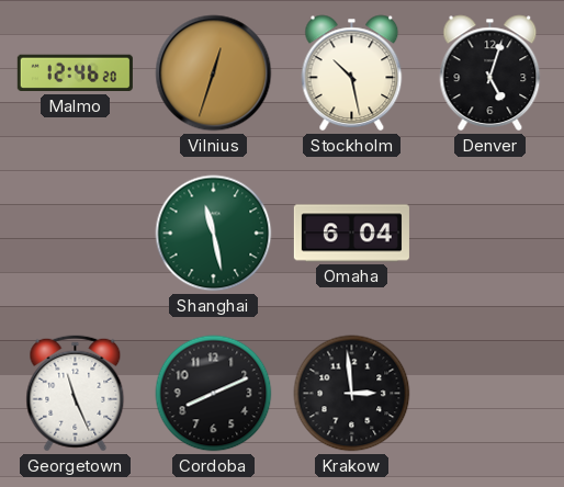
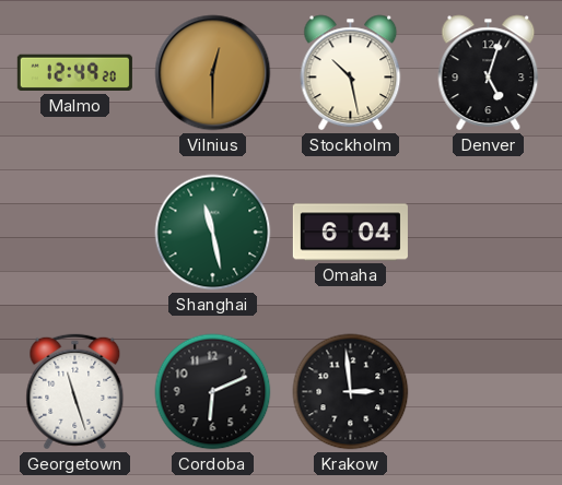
Malmo: 12:46 -> 12:49 (74, 73)
Vilnius: 12:33 -> 12:30 (213, 73)
Georgetown: 11:26 -> 11:27 (75, 392)
Cordoba: 8:11 -> 6:11 (213, 392)
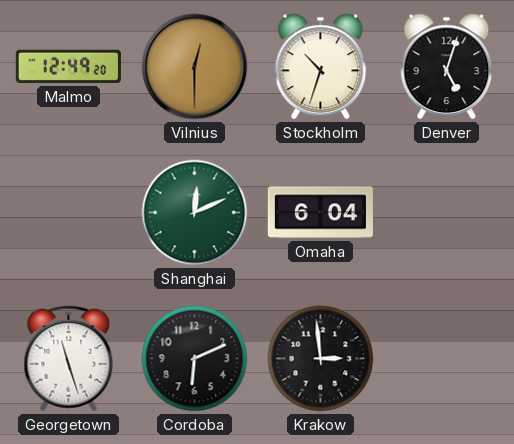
Stockholm: 10:28 -> 10:33 (321, 67)
Shanghai: 11:28 -> 12:11 (195, 213)
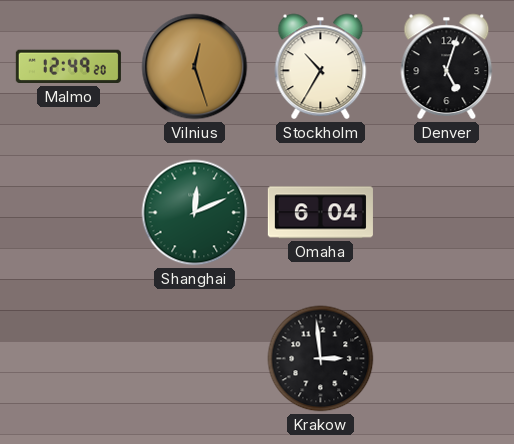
Vilnius: 12:30 -> 12:27 (195, 67)
Stockholm: 10:33 -> 10:35 (321, 67)
Georgetown: 11:27 -> none (69, 359)
Cordoba: 6:11 -> none (195, 359)
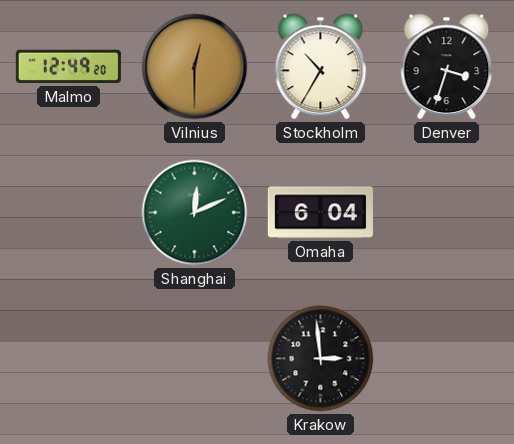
Vilnius: 12:27 -> 12:30 (195, 67)
Denver: 5:03 -> 3:33 (447, 67)
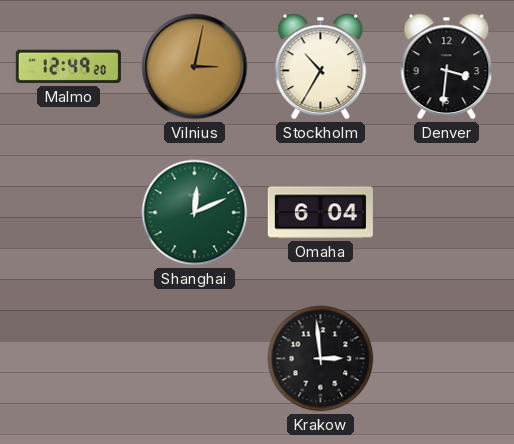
Vilnius: 12:30 -> 3:02 (195, 67)
Denver: 3:33 -> 3:31 (447, 67)
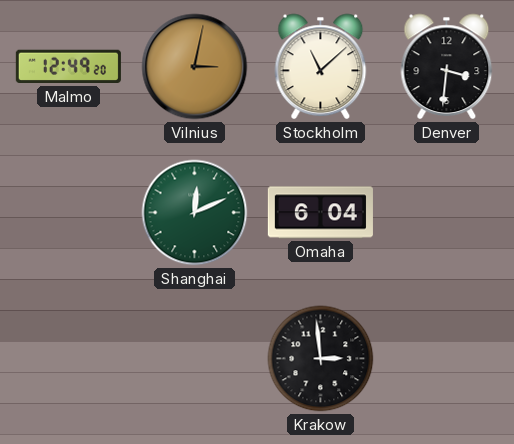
Stockholm: 10:35 -> 11:08 (321, 67)
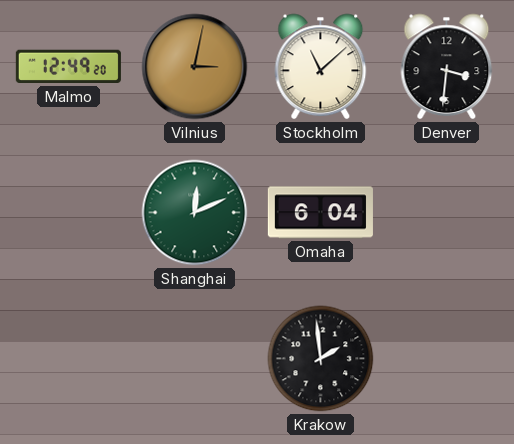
Krakow: 2:59 -> 1:59 (321, 359)
